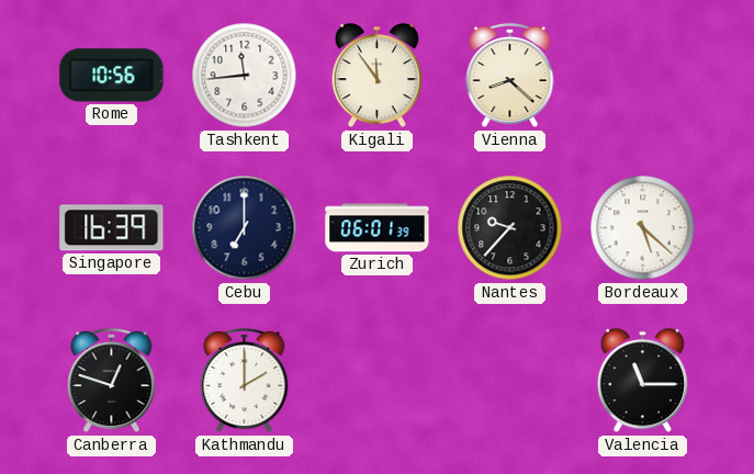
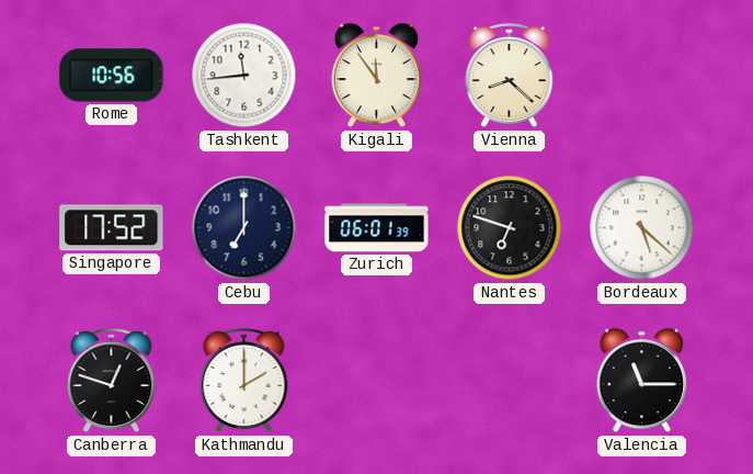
Singapore: 16:39 -> 17:52 (112, 228)
Nantes: 9:37 -> 6:48 (510, 228)
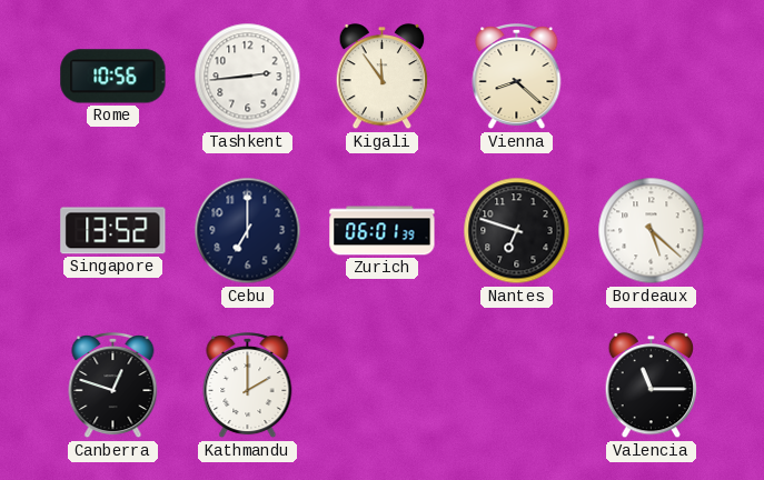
Tashkent: 11:44 -> 2:44 (248, 77)
Singapore: 17:52 -> 13:52 (113, 231)
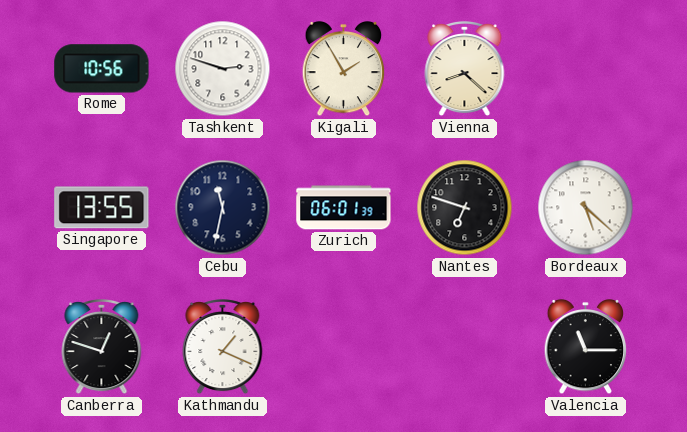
Tashkent: 2:44 -> 2:48 (223, 69)
Kigali: 11:54 -> 1:55 (344, 69)
Singapore: 13:52 -> 13:55 (102, 208)
Cebu: 7:00 -> 11:32 (223, 208)
Kathmandu: 2:00 -> 1:19 (223, 348)
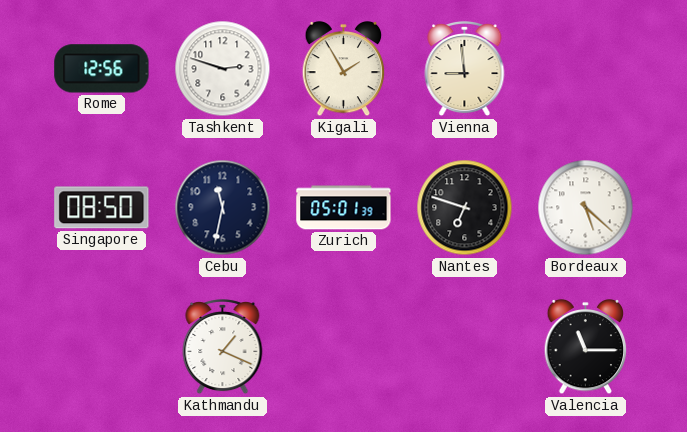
Rome: 10:56 -> 12:56 (102, 69)
Vienna: 8:22 -> 8:59 (465, 70)
Singapore: 13:55 -> 08:50 (102, 208)
Zurich: 06:01 -> 05:01 (344, 208)
Canberra: 12:48 -> none (102, 348)
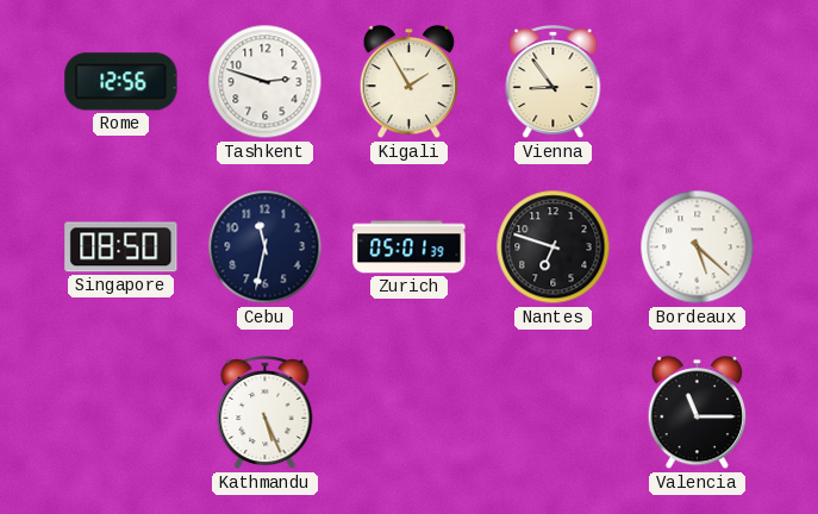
Vienna: 8:59 -> 8:54 (554, 83)
Kathmandu: 1:19 -> 5:26 (266, 414)
